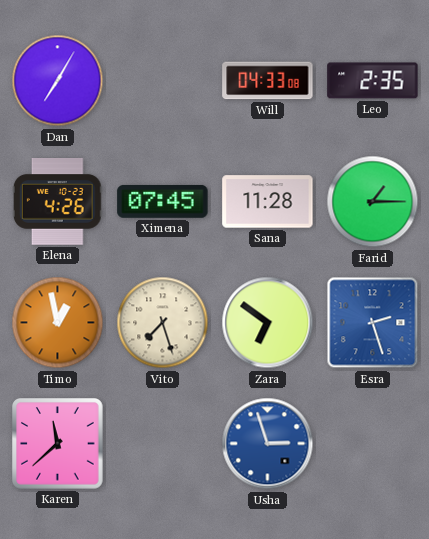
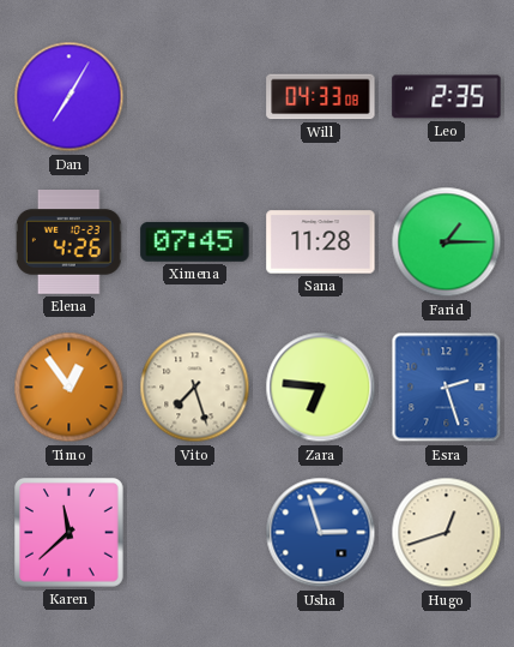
Timo: 12:58 -> 12:54 (69, 388)
Zara: 6:51 -> 6:46 (321, 388)
Hugo: none -> 12:42 (447, 533)
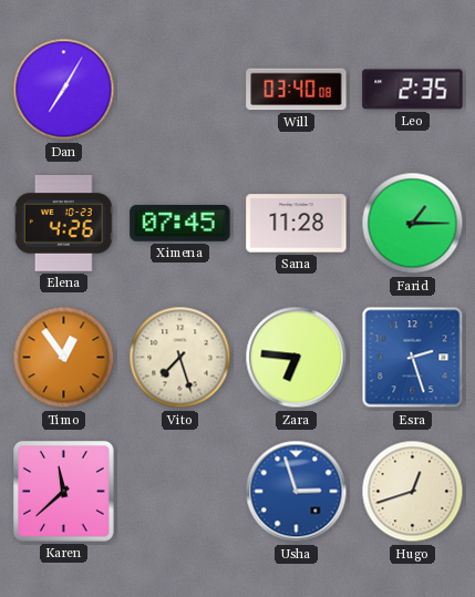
Will: 04:33 -> 03:40 (297, 90)
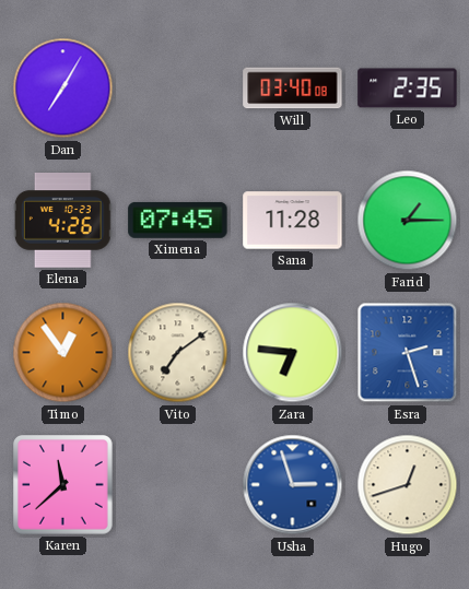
Vito: 7:27 -> 7:09 (178, 353)
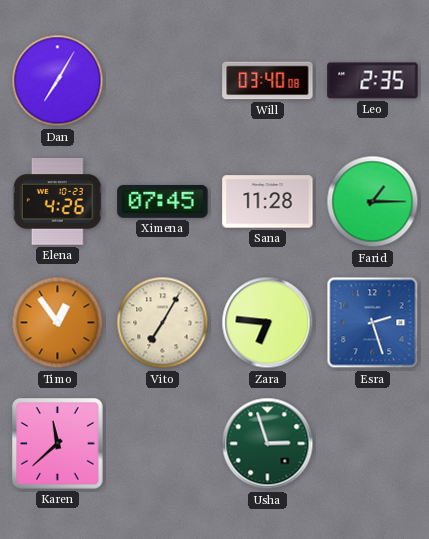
Vito: 7:09 -> 7:05 (163, 323)
Usha dial: blue -> green (268, 444)
Hugo: 12:42 -> none (408, 485)
